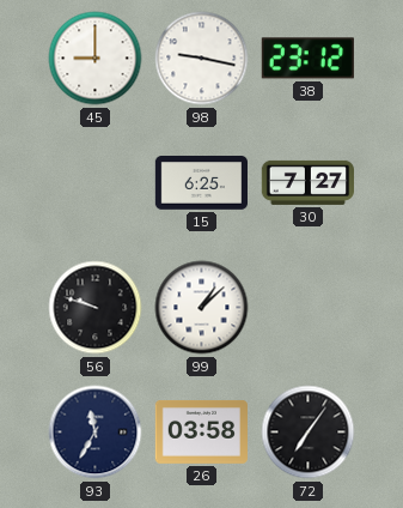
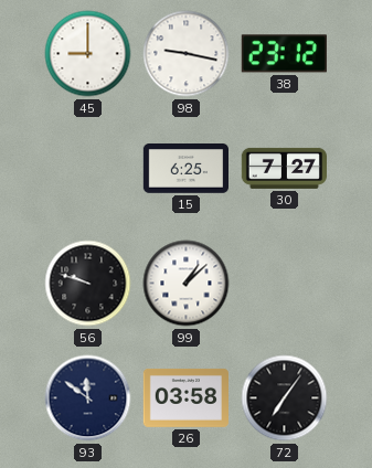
93: 11:35 -> 11:51 (88, 398)
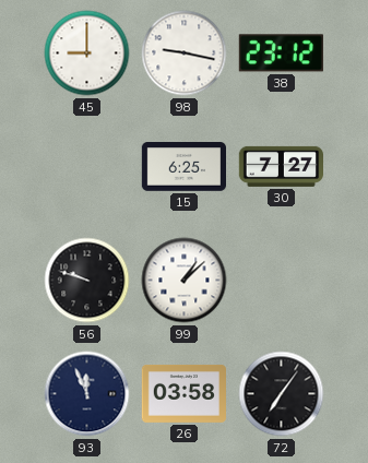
93: 11:51 -> 11:56 (87, 394)
